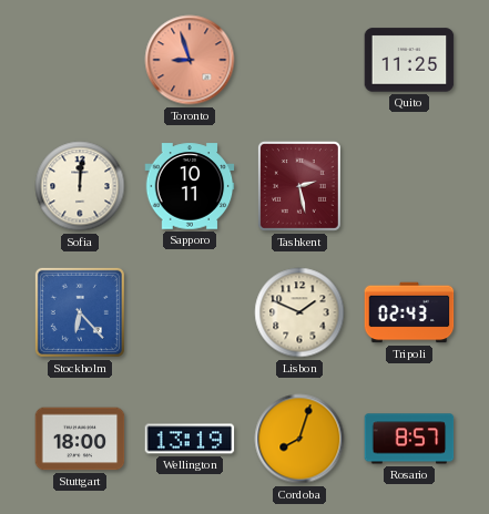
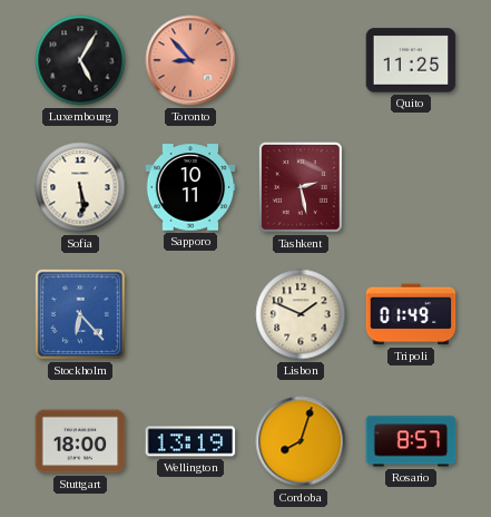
Luxembourg: none -> 5:05 (80, 60)
Toronto: 8:57 -> 8:53 (190, 60)
Sofia: 12:01 -> 5:29 (80, 187)
Tripoli: 02:43 -> 01:49 (411, 314)
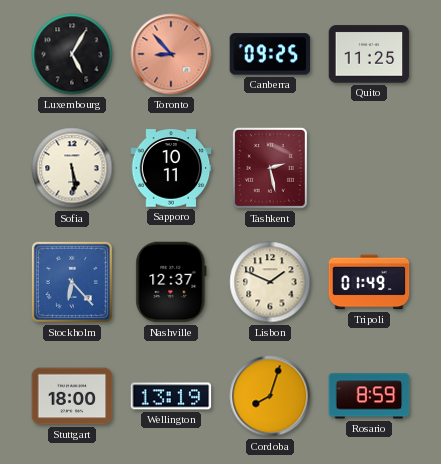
Canberra: none -> 09:25 (270, 54)
Nashville: none -> 12:37 (171, 282)
Rosario: 8:57 -> 8:59 (369, 396)
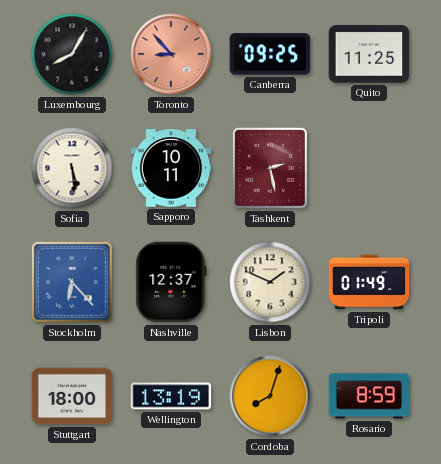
Luxembourg: 5:05 -> 8:05 (72, 54)
